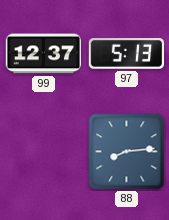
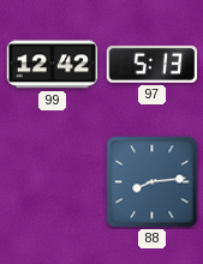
99: 12:37 -> 12:42 (53, 65)
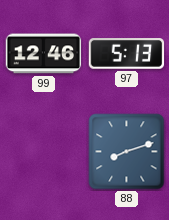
99: 12:42 -> 12:46 (44, 54)
88: 8:14 -> 8:12 (127, 152)
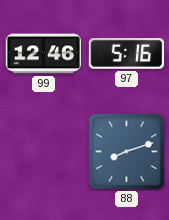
97: 5:13 -> 5:16 (127, 54)
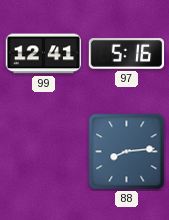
99: 12:46 -> 12:41 (44, 54)
88: 8:12 -> 8:14 (127, 152)
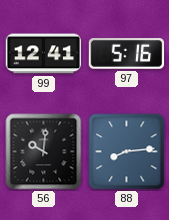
56: none -> 10:01 (44, 152)
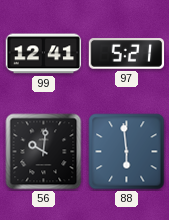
97: 5:16 -> 5:21 (127, 54)
88: 8:14 -> 5:59 (127, 152)
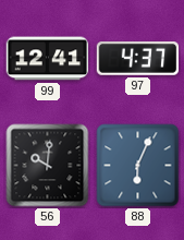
97: 5:21 -> 4:37 (138, 59)
88: 5:59 -> 6:04 (138, 166)
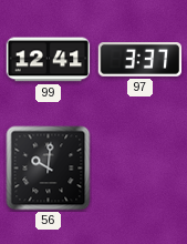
97: 4:37 -> 3:37 (141, 60)
88: 6:04 -> none (138, 166)
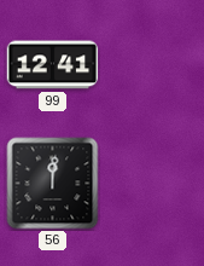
97: 3:37 -> none (141, 60)
56: 10:01 -> 12:01 (53, 184)
